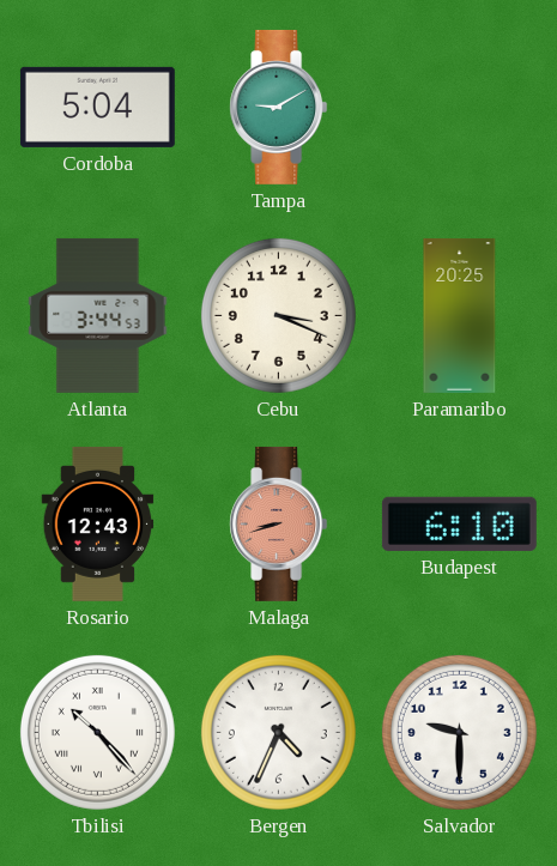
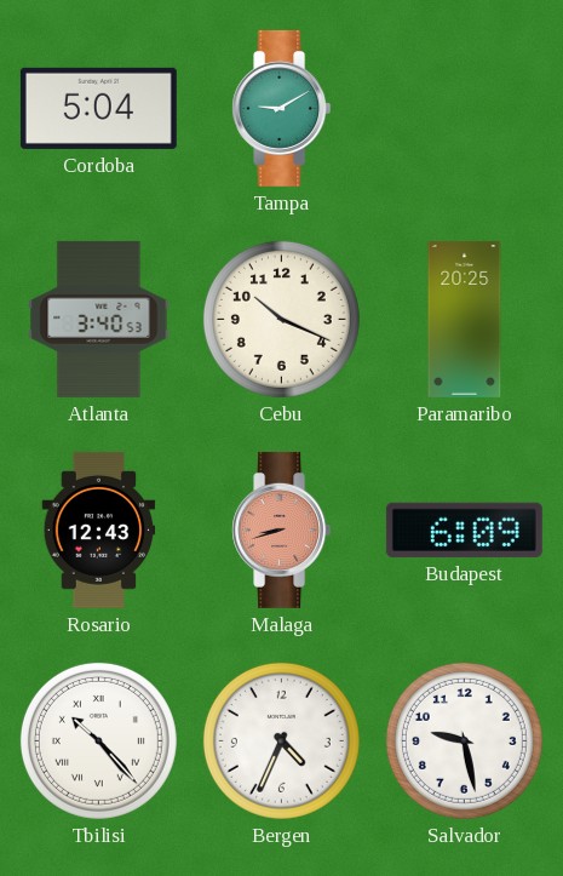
Atlanta: 3:44 -> 3:40 (99, 319)
Cebu: 3:19 -> 10:19 (281, 319)
Budapest: 6:10 -> 6:09 (464, 529)
Salvador: 9:30 -> 9:28 (464, 740)
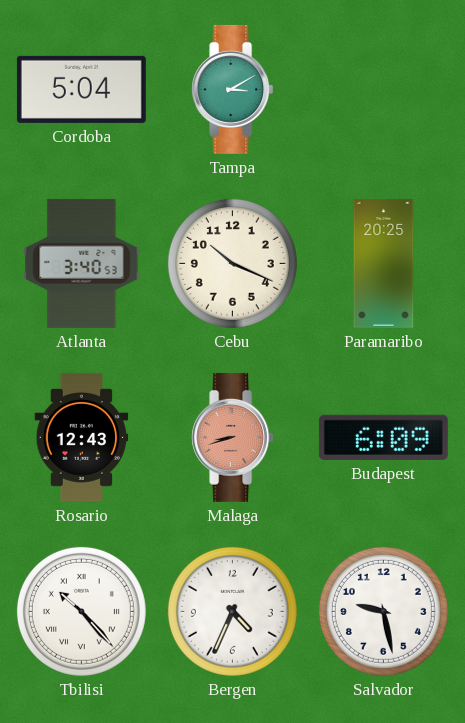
Tampa: 9:10 -> 3:10 (233, 89)
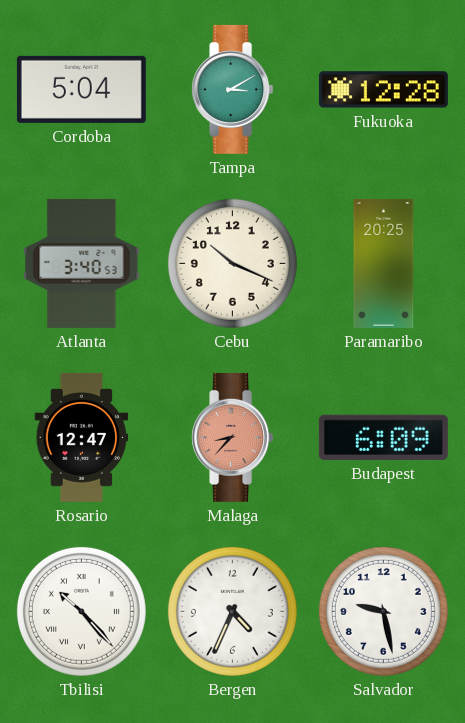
Fukuoka: none -> 12:28 (383, 90)
Rosario: 12:43 -> 12:47 (82, 437)
Malaga: 8:42 -> 8:37 (233, 437)
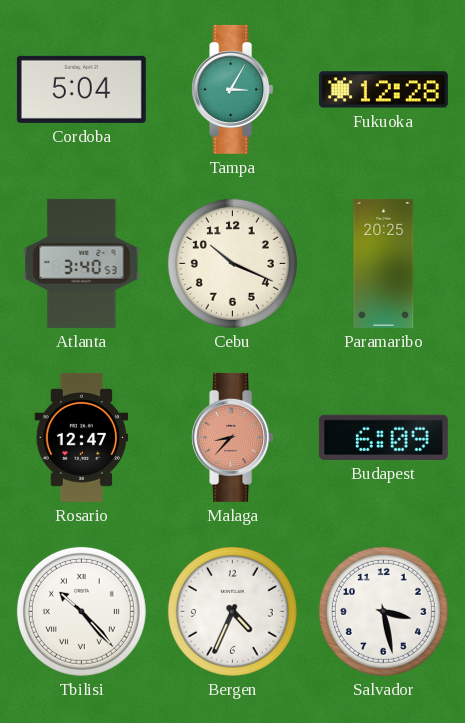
Tampa: 3:10 -> 3:05 (233, 89)
Salvador: 9:28 -> 3:28 (383, 611)
